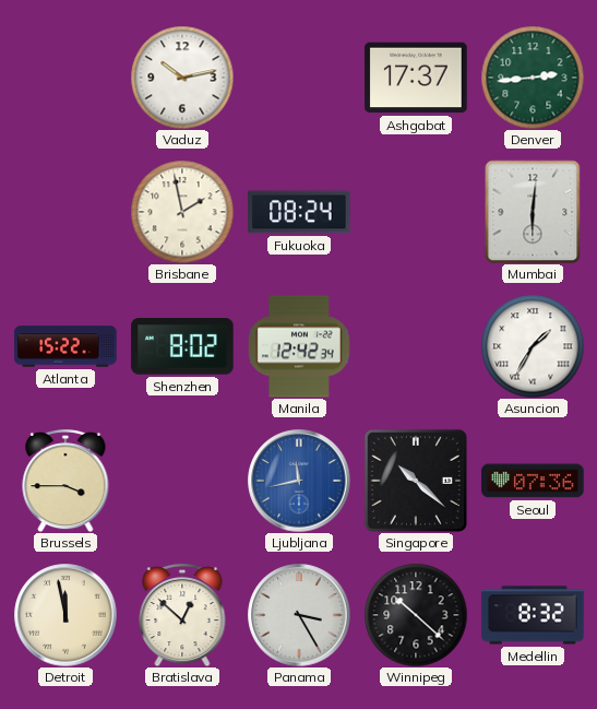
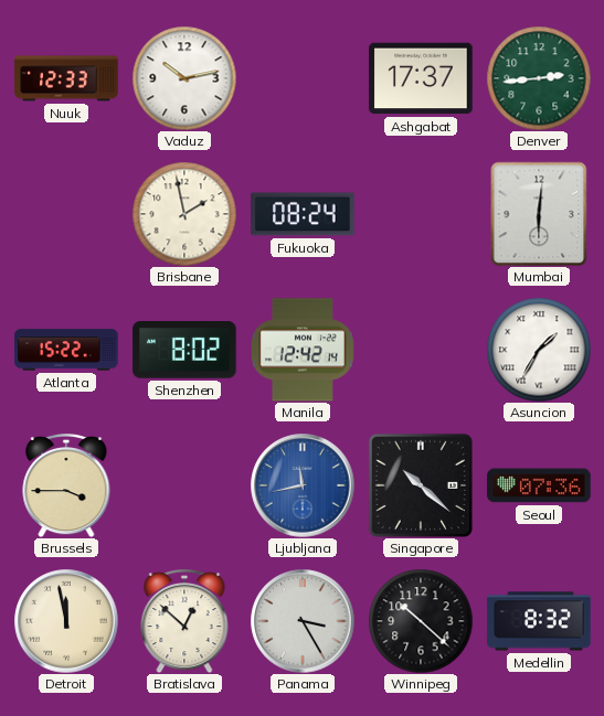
Nuuk: none -> 12:33 (66, 78)
Manila: 12:42:34 -> 12:42:14 (303, 350)
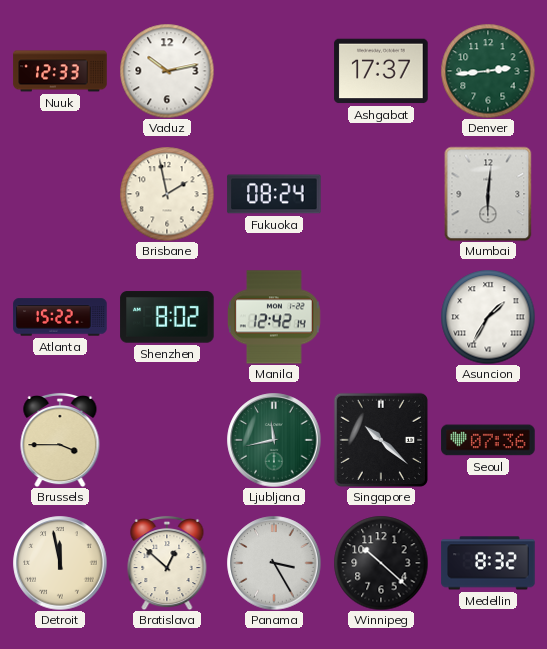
Ljubljana dial: blue -> green (274, 440)
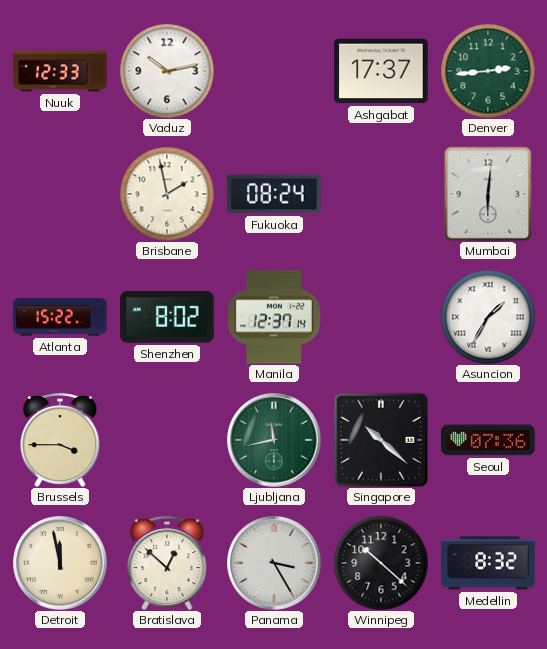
Manila: 12:42 -> 12:37 (274, 317)
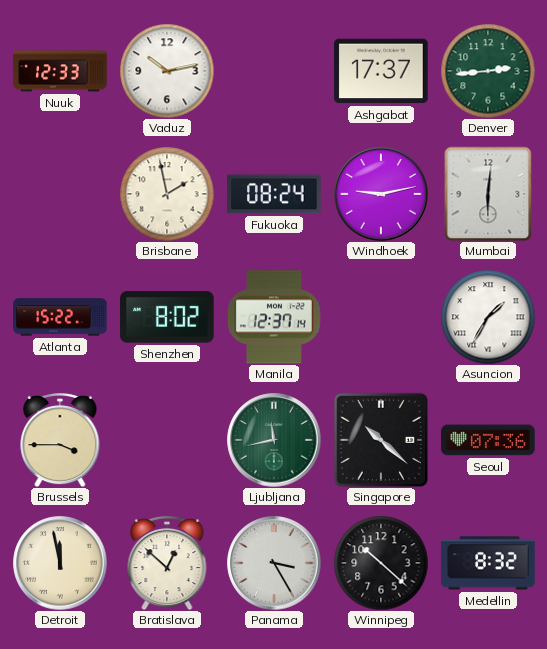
Windhoek: none -> 9:13 (381, 194)
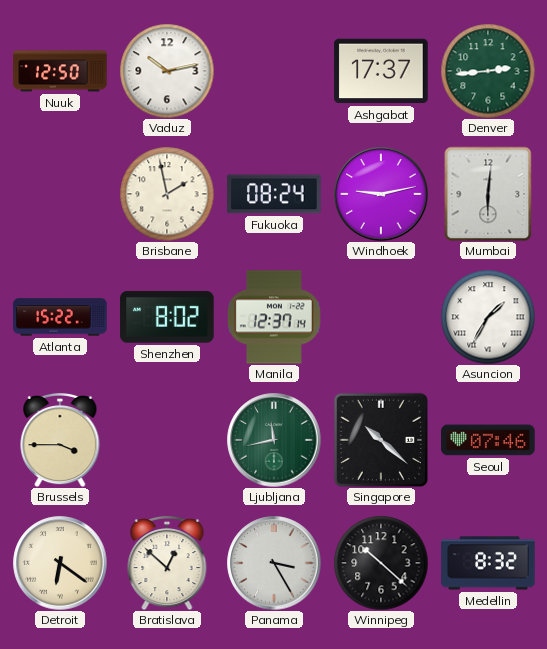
Nuuk: 12:33 -> 12:50 (60, 71)
Seoul: 07:36 -> 07:46 (488, 440)
Detroit: 11:58 -> 6:21 (60, 563)
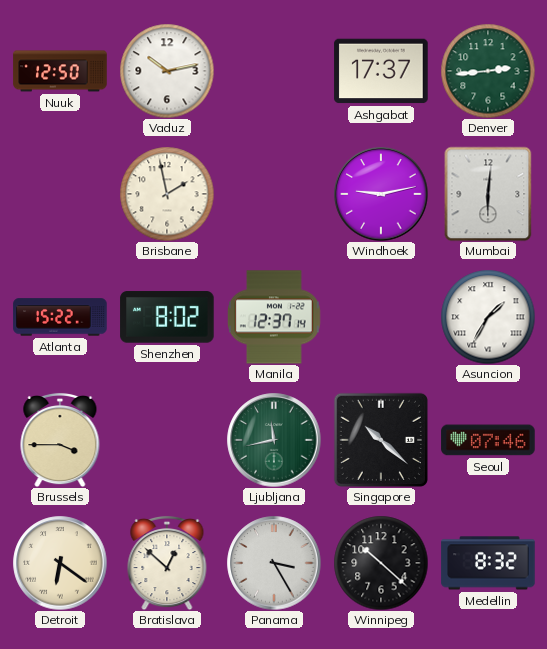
Fukuoka: 08:24 -> none (274, 194)
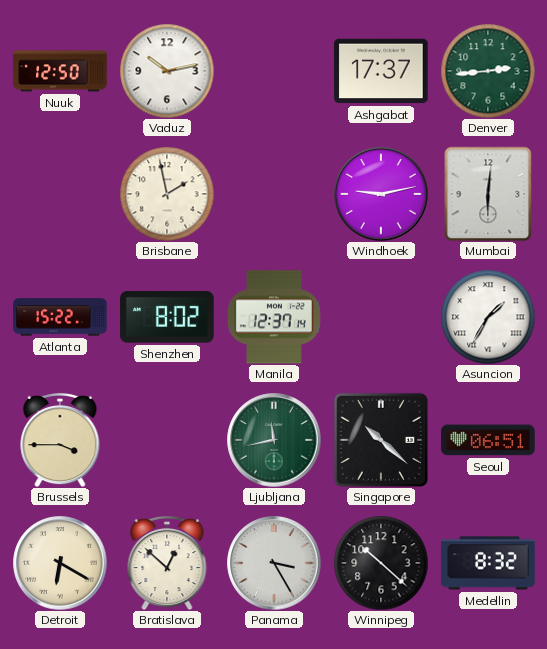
Seoul: 07:46 -> 06:51 (488, 440)
Detroit: 6:21 -> 6:20 (60, 563)
